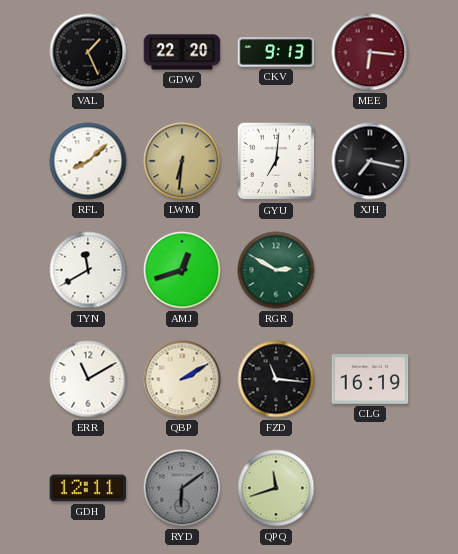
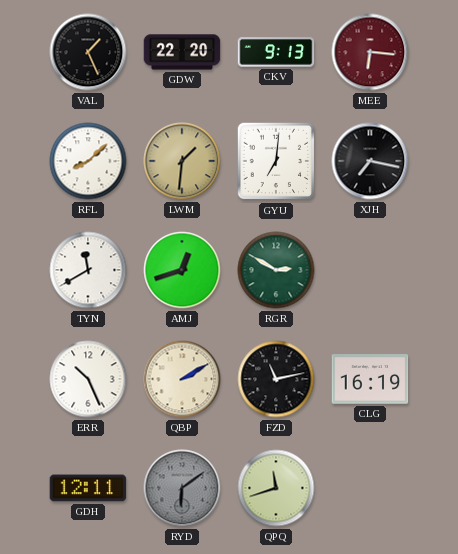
LWM: 6:31 -> 1:31 (182, 161)
ERR: 11:10 -> 10:26 (88, 379)
FZD: 11:16 -> 11:13 (276, 379)
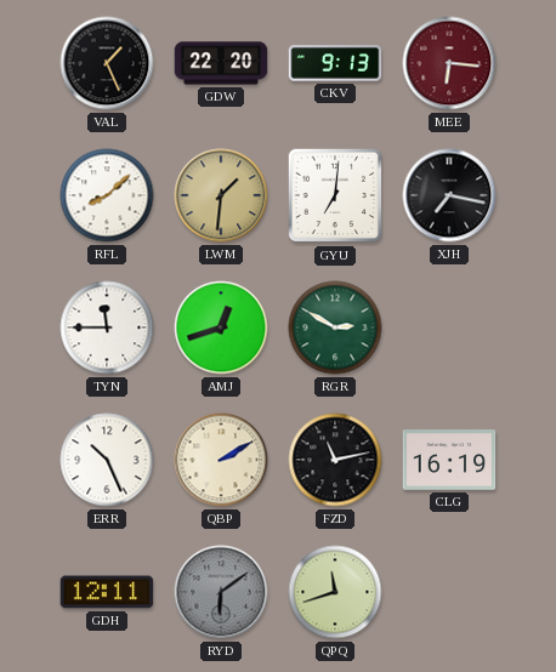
TYN: 11:40 -> 11:45 (107, 328)
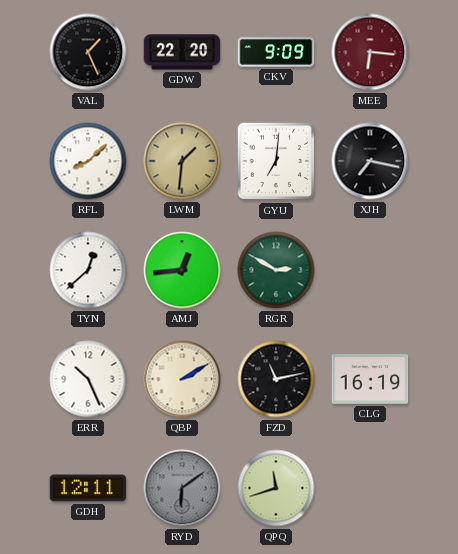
CKV: 9:13 -> 9:09 (276, 52)
TYN: 11:45 -> 12:38 (88, 270)
AMJ: 12:42 -> 12:44 (182, 270)
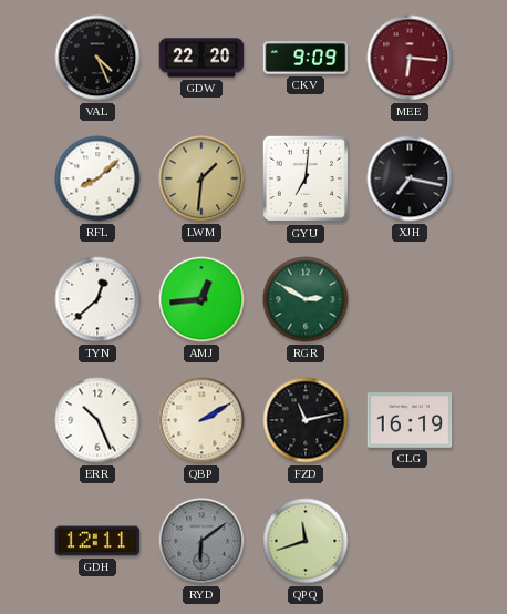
VAL: 1:26 -> 4:26 (97, 58)
